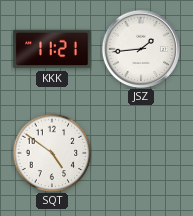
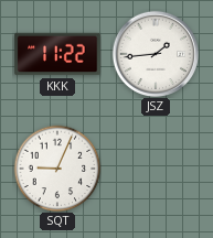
KKK: 11:21 -> 11:22 (57, 54)
SQT: 4:51 -> 9:04 (57, 169)
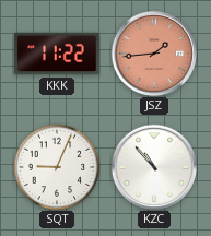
JSZ dial: white -> salmon (153, 52)
KZC: none -> 10:53 (153, 166)
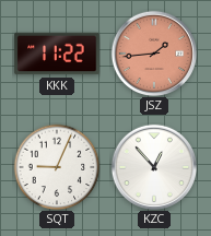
KZC: 10:53 -> 12:53 (153, 166)
